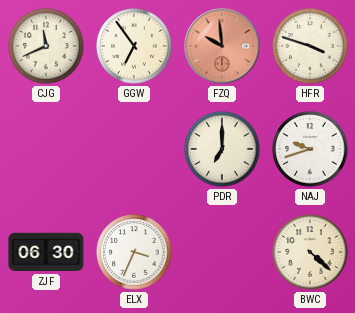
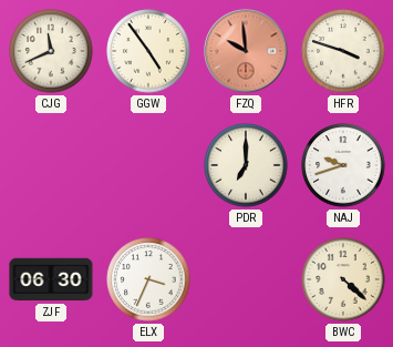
GGW: 6:54 -> 4:54 (148, 51)
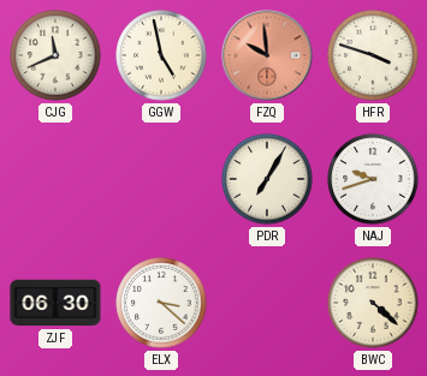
GGW: 4:54 -> 4:58 (161, 55)
PDR: 7:00 -> 7:05 (267, 179)
ELX: 3:34 -> 3:22 (161, 303)
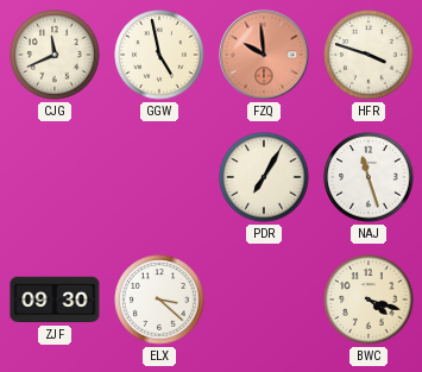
NAJ: 9:42 -> 11:27 (369, 177)
ZJF: 06:30 -> 09:30 (55, 300)
BWC: 4:22 -> 4:18 (369, 300)
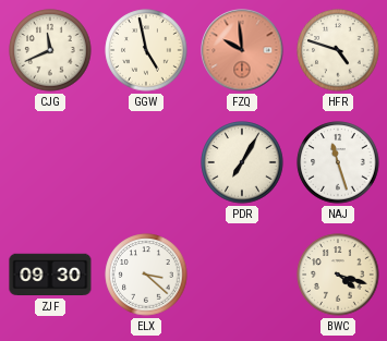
HFR: 3:48 -> 4:48 (338, 50)
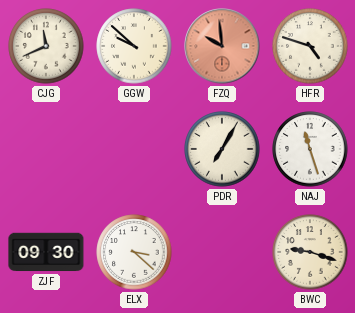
GGW: 4:58 -> 9:52 (134, 46)
BWC: 4:18 -> 9:18 (310, 252)
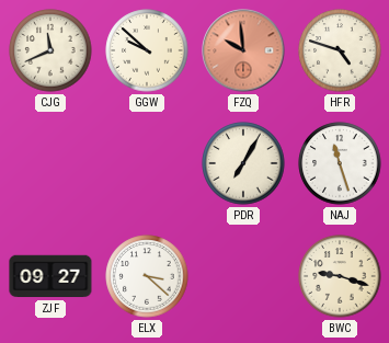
ZJF: 09:30 -> 09:27 (50, 276)
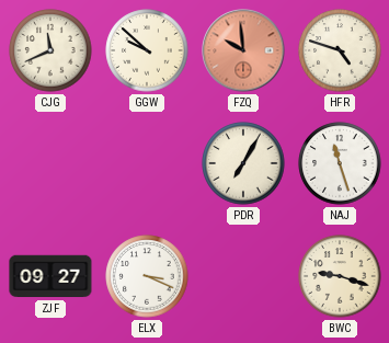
ELX: 3:22 -> 3:19 (147, 276)
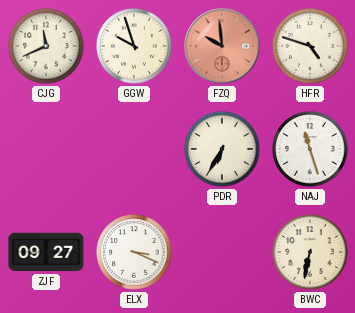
GGW: 9:52 -> 9:57 (134, 46)
PDR: 7:05 -> 6:35 (222, 149)
BWC: 9:18 -> 6:32 (310, 252)
